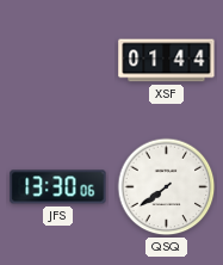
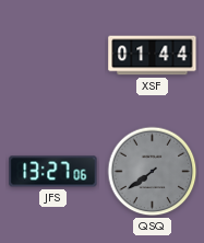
JFS: 13:30 -> 13:27 (53, 172)
QSQ dial: white -> grey (153, 172)
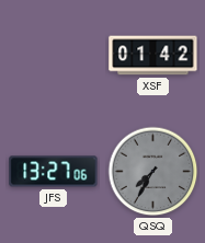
XSF: 01:44 -> 01:42 (153, 56)
QSQ: 7:39 -> 7:35 (153, 172)
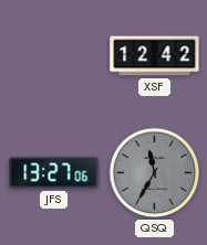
XSF: 01:42 -> 12:42 (155, 56)
QSQ: 7:35 -> 11:35 (155, 173)
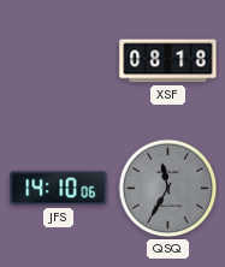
XSF: 12:42 -> 08:18 (168, 61)
JFS: 13:27 -> 14:10 (59, 189)
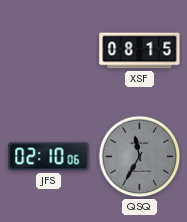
XSF: 08:18 -> 08:15 (140, 51)
JFS: 14:10 -> 02:10 (49, 157)
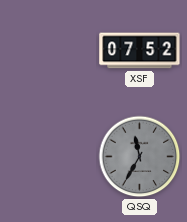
XSF: 08:15 -> 07:52 (140, 51)
JFS: 02:10 -> none (49, 157)
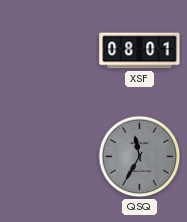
XSF: 07:52 -> 08:01 (140, 51)
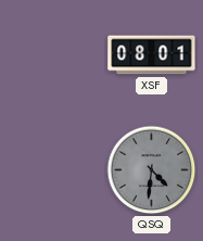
QSQ: 11:35 -> 4:31 (152, 170)
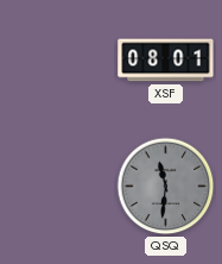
QSQ: 4:31 -> 11:31 (166, 187)
